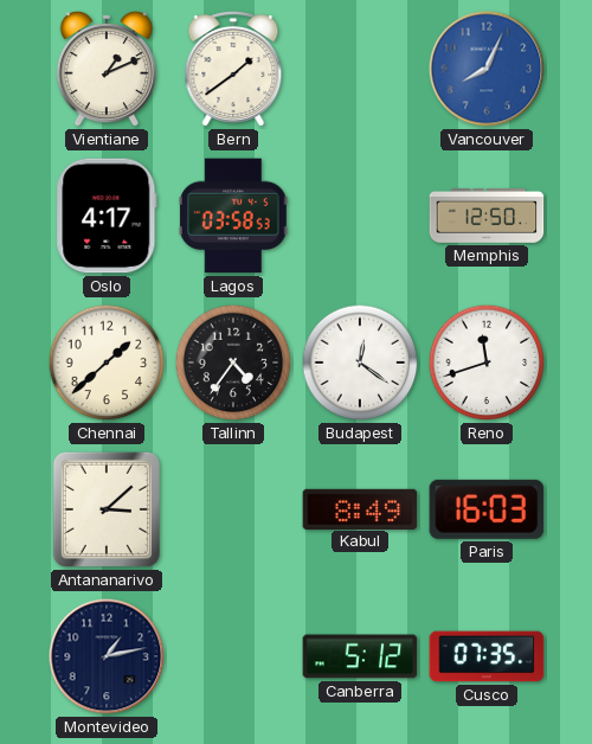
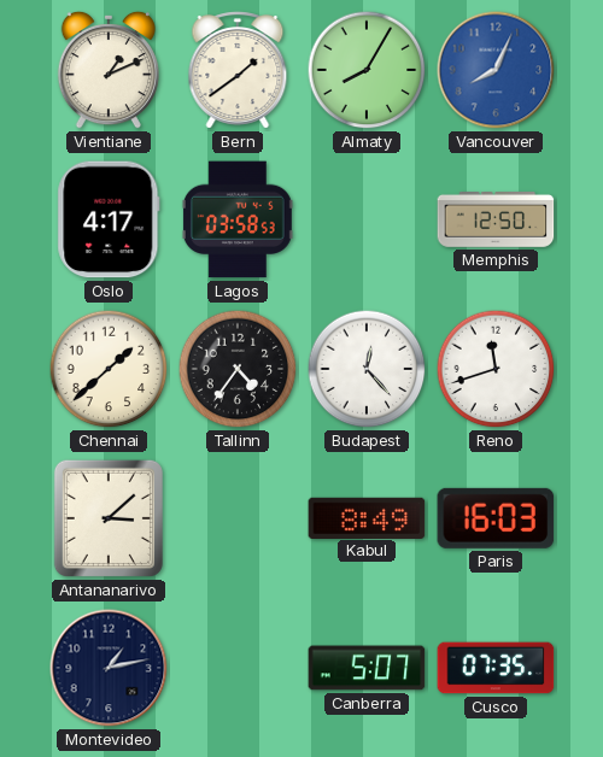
Almaty: none -> 8:05 (367, 70)
Budapest: 12:21 -> 12:23 (367, 369)
Canberra: 5:12 -> 5:07 (367, 668)
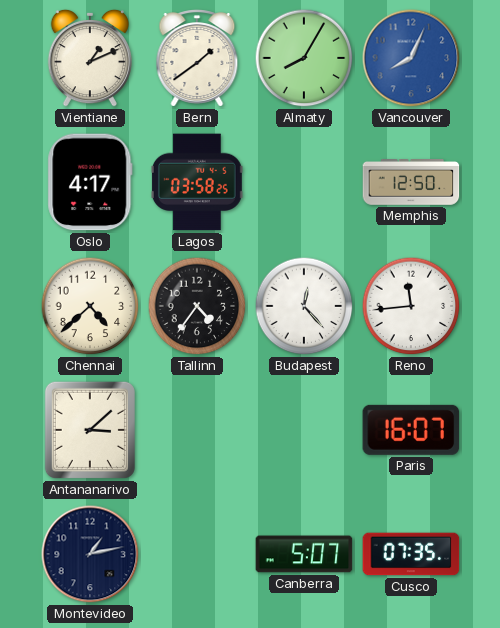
Lagos: 03:58:53 -> 03:58:25 (197, 182)
Chennai: 1:38 -> 4:38 (90, 306)
Reno: 11:42 -> 11:44 (411, 306)
Kabul: 8:49 -> none (367, 517)
Paris: 16:03 -> 16:07 (411, 430)
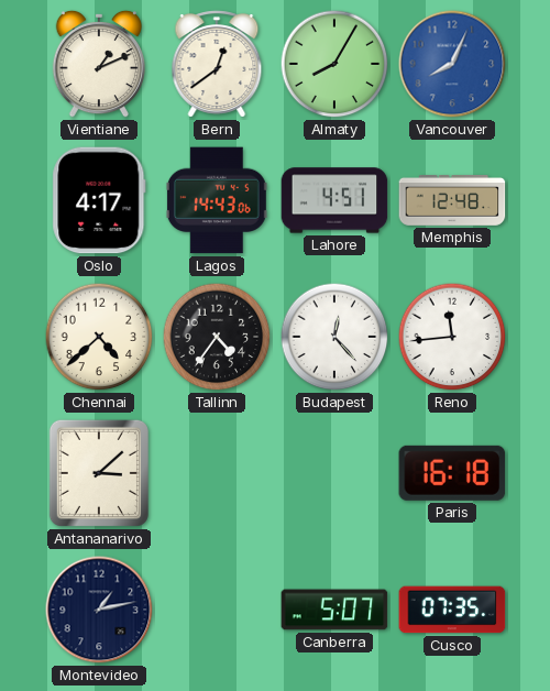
Bern: 1:39 -> 12:39 (217, 64)
Lagos: 03:58 -> 14:43 (217, 200)
Lahore: none -> 4:51 (334, 200)
Memphis: 12:50 -> 12:48 (452, 201)
Paris: 16:07 -> 16:18 (452, 473)
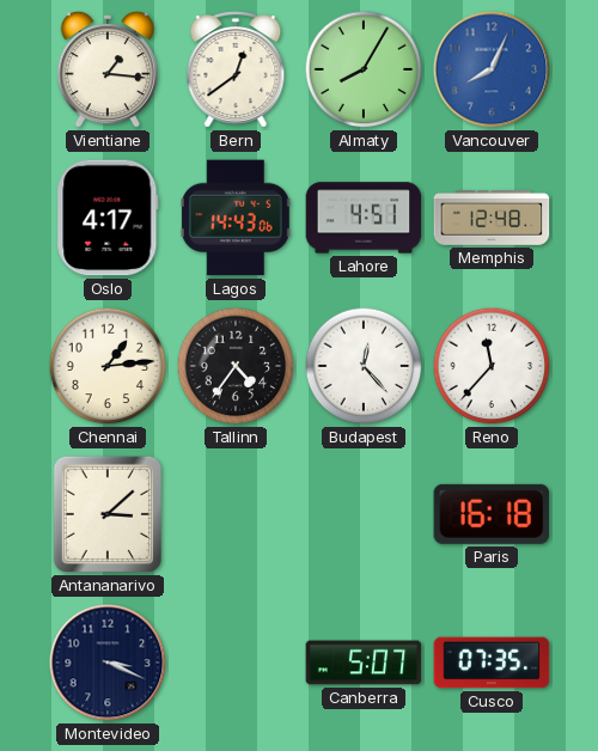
Vientiane: 1:11 -> 1:16 (108, 69)
Chennai: 4:38 -> 1:14 (108, 366)
Reno: 11:44 -> 11:37 (492, 366)
Montevideo: 1:13 -> 3:19 (108, 663)
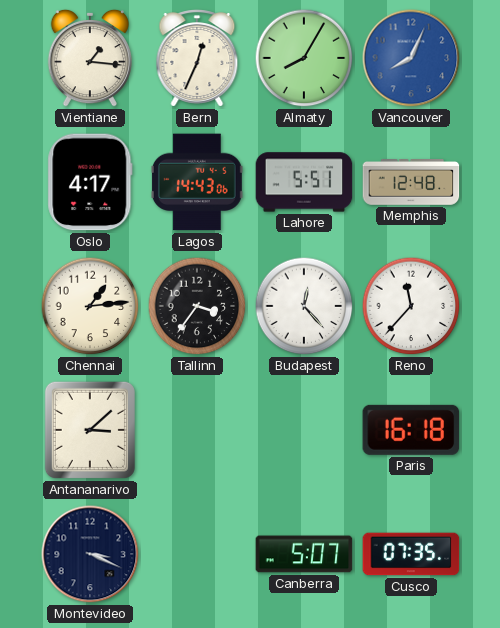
Bern: 12:39 -> 12:34 (197, 58)
Lahore: 4:51 -> 5:51 (304, 182)
Tallinn: 4:36 -> 3:36 (197, 306)
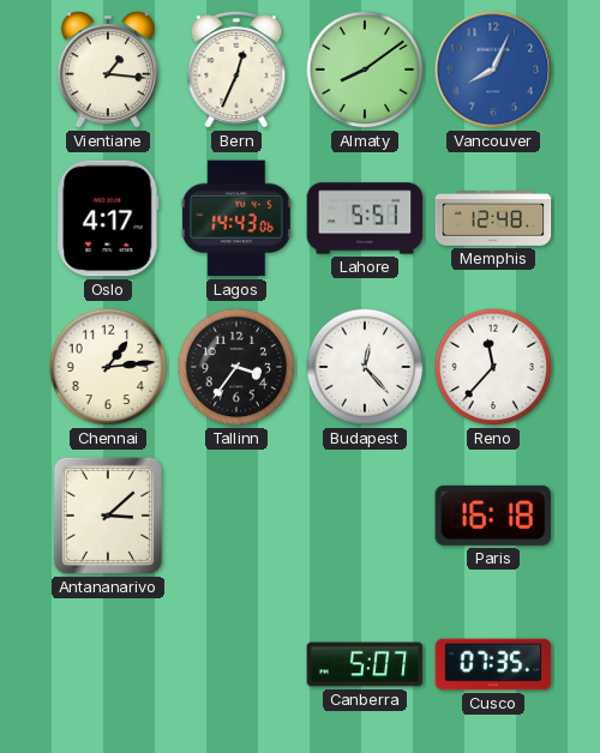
Almaty: 8:05 -> 8:09 (365, 70)
Montevideo: 3:19 -> none (90, 554)
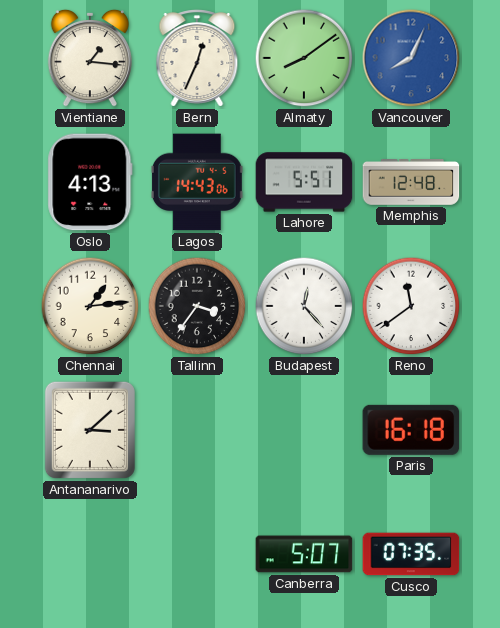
Oslo: 4:17 -> 4:13 (90, 182)
Reno: 11:37 -> 11:39 (411, 306)
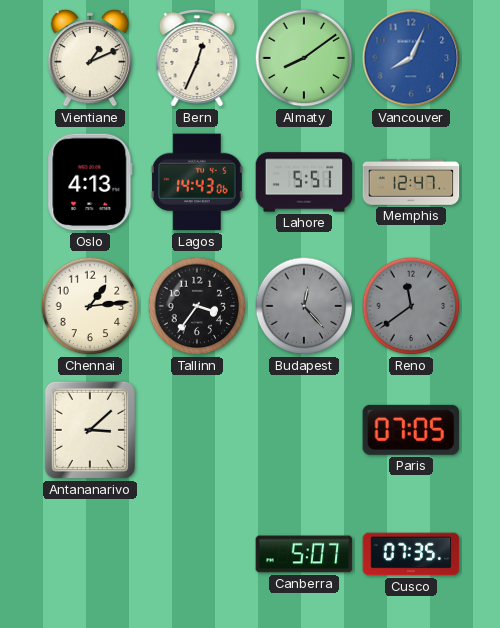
Vientiane: 1:16 -> 1:11 (90, 58)
Memphis: 12:48 -> 12:47 (411, 183)
Budapest dial: white -> grey (304, 306)
Reno dial: white -> grey (411, 306)
Paris: 16:18 -> 07:05 (411, 430)
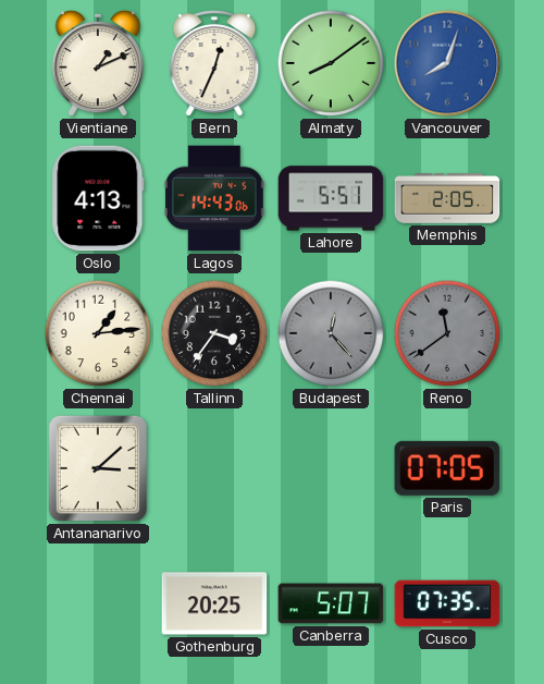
Vancouver: 8:04 -> 8:03 (447, 63)
Memphis: 12:47 -> 2:05 (447, 199)
Gothenburg: none -> 20:25 (214, 603)
